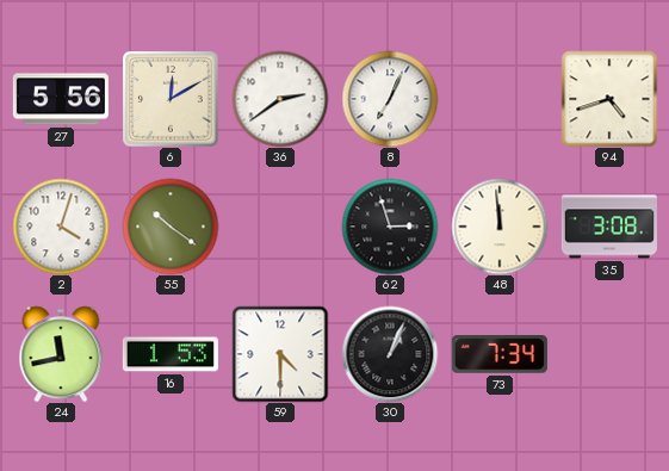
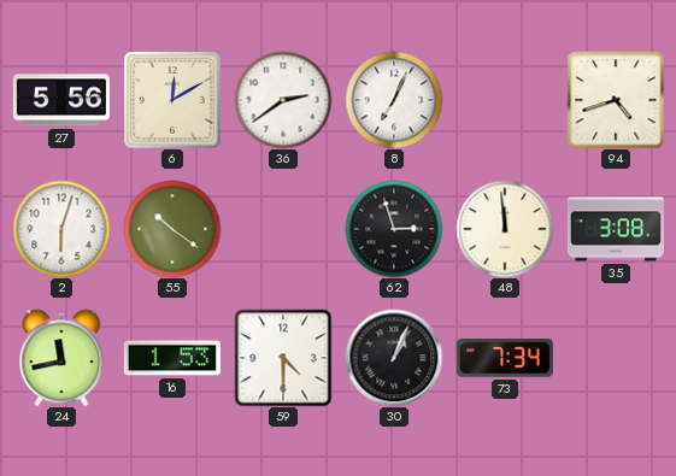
2: 4:03 -> 6:03 (61, 229)
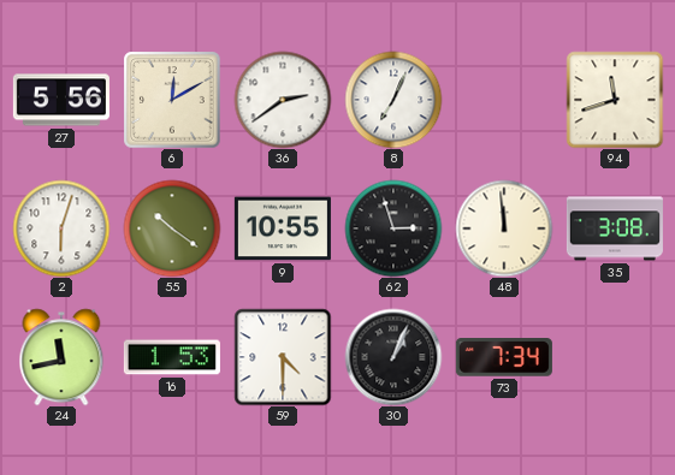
94: 4:42 -> 11:42 (615, 100)
9: none -> 10:55 (283, 228)
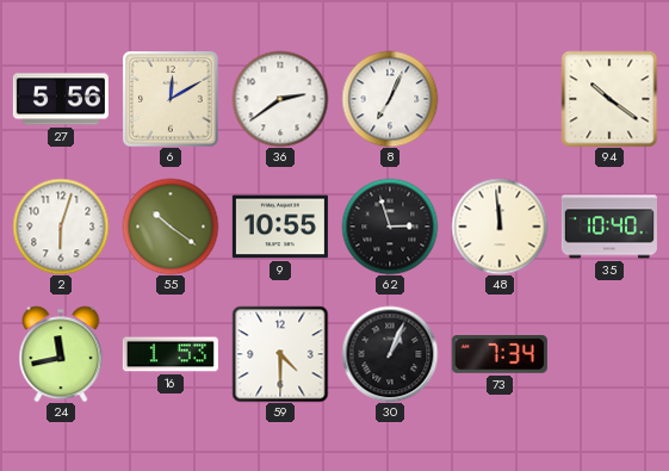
94: 11:42 -> 10:21 (609, 99)
35: 3:08 -> 10:40 (609, 227)
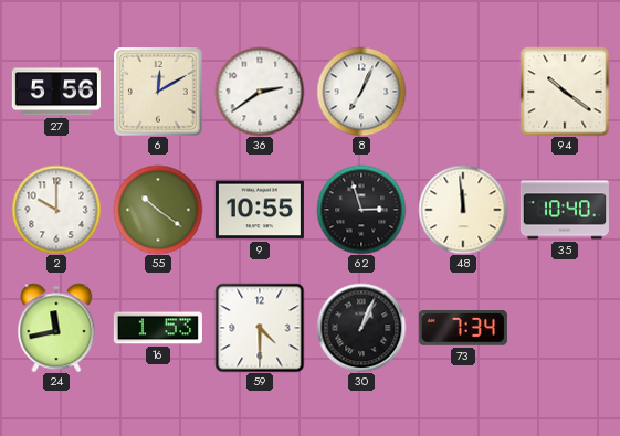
2: 6:03 -> 10:00 (56, 210)
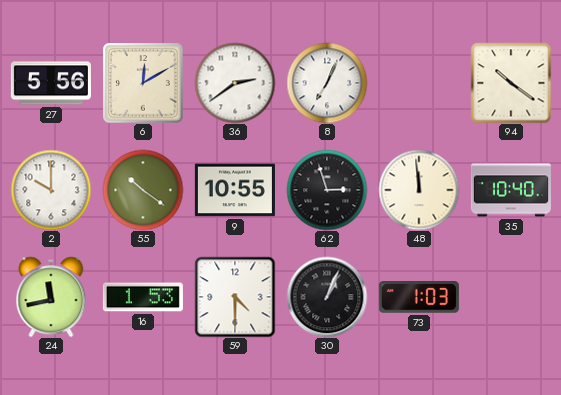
73: 7:34 -> 1:03 (419, 297)
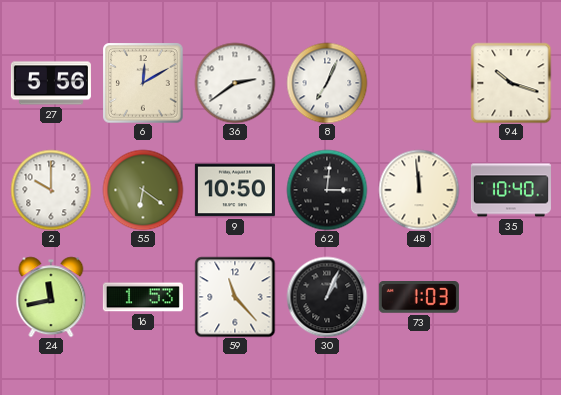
94: 10:21 -> 10:18 (511, 83)
55: 10:21 -> 6:21 (143, 190)
9: 10:55 -> 10:50 (235, 190)
62: 2:57 -> 3:01 (327, 190)
59: 4:30 -> 11:23 (235, 297)
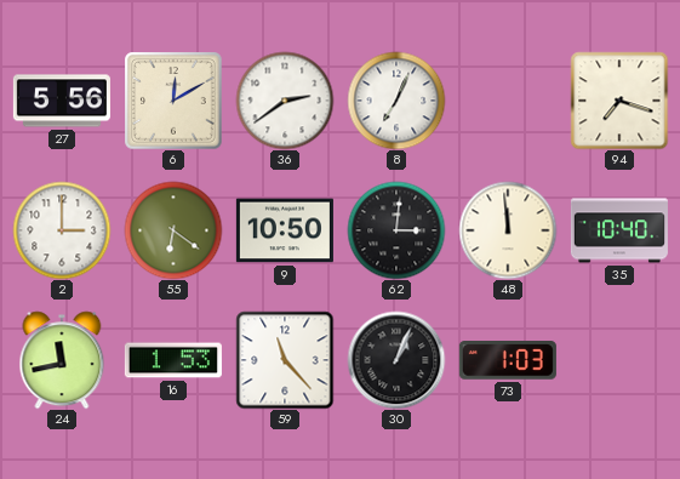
94: 10:18 -> 7:18 (619, 101)
2: 10:00 -> 3:00 (62, 230)
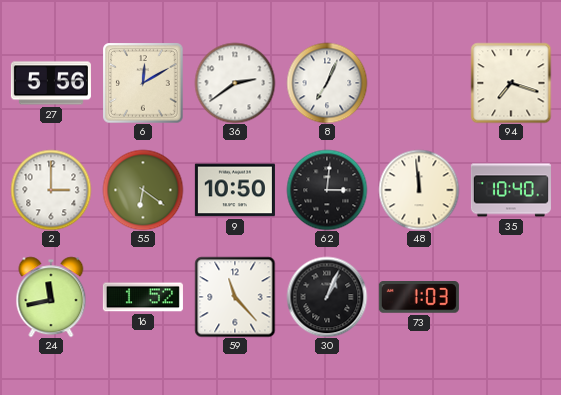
16: 1:53 -> 1:52 (143, 297)
